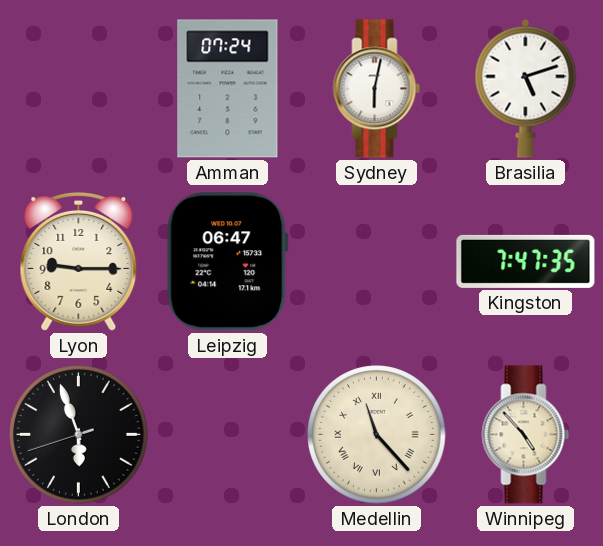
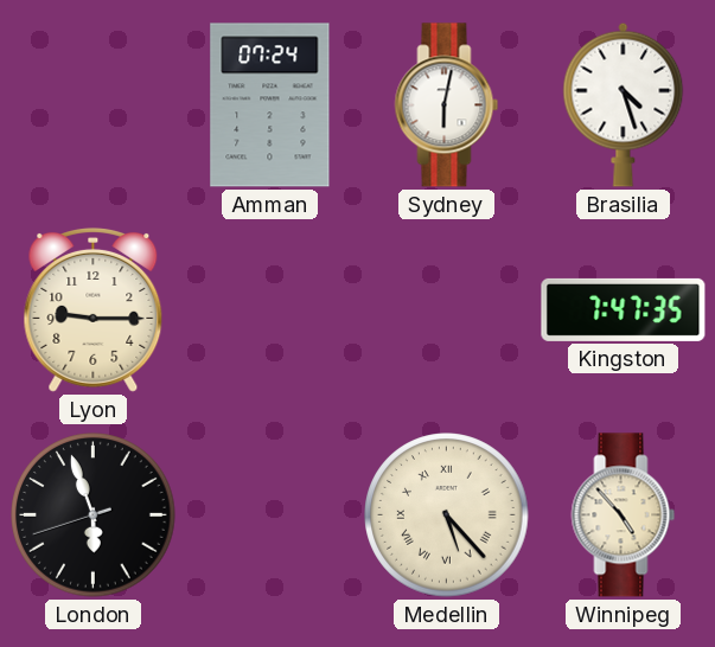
Brasilia: 5:12 -> 4:27 (624, 104)
Leipzig: 06:47 -> none (228, 262)
Medellin: 11:23 -> 5:23 (447, 515)
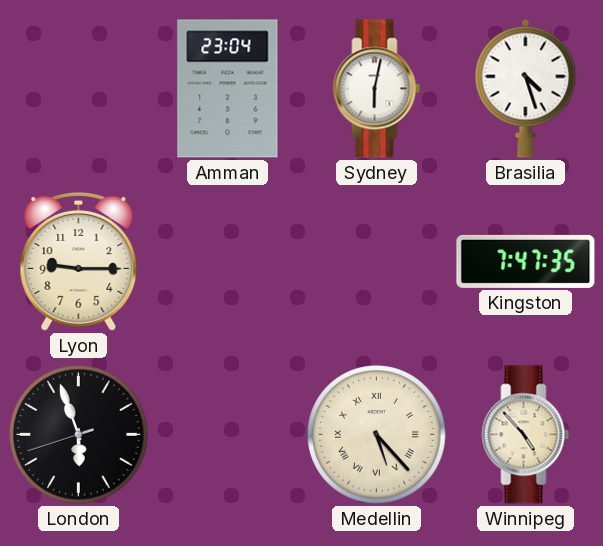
Amman: 07:24 -> 23:04 (228, 89)
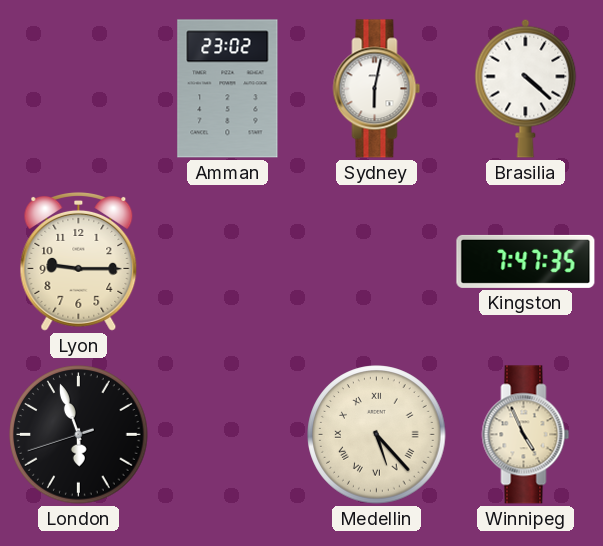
Amman: 23:04 -> 23:02 (228, 89)
Brasilia: 4:27 -> 4:22 (526, 88)
Winnipeg: 4:53 -> 4:56 (526, 435)
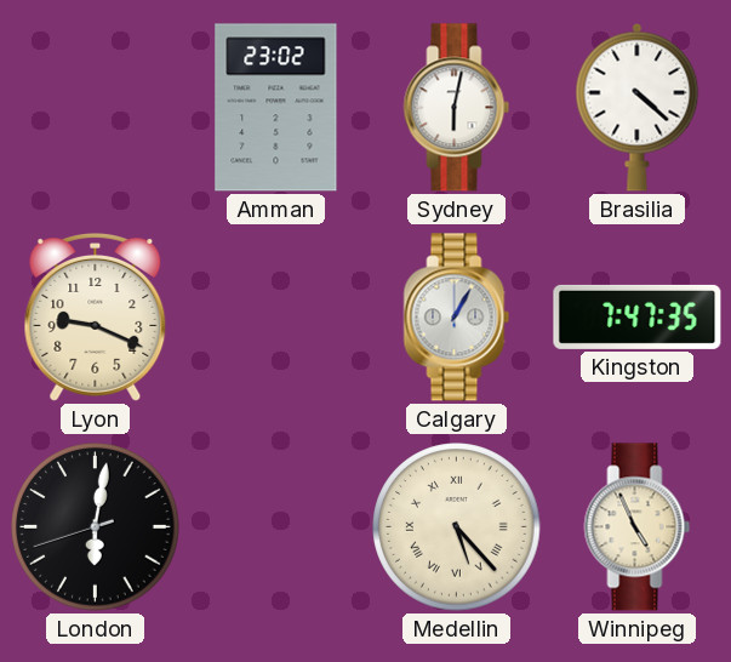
Lyon: 9:15 -> 9:19 (96, 316)
Calgary: none -> 1:05 (457, 318)
London: 5:56 -> 6:01 (96, 527)
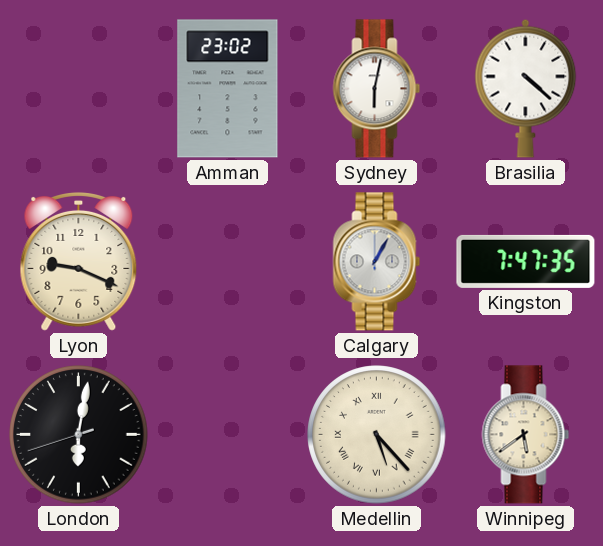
Winnipeg: 4:56 -> 5:39 (526, 435)
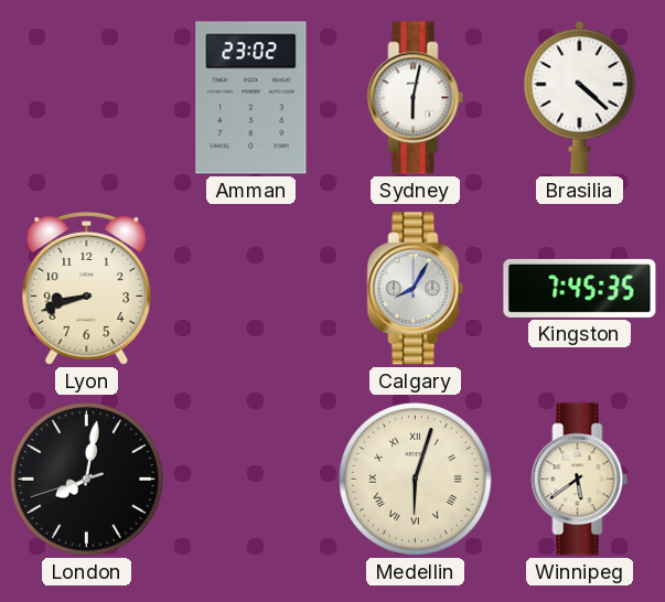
Lyon: 9:19 -> 8:42 (87, 288)
Calgary: 1:05 -> 8:05 (416, 289)
Kingston: 7:47 -> 7:45 (580, 288)
London: 6:01 -> 8:01 (87, 480)
Medellin: 5:23 -> 6:03 (416, 480)
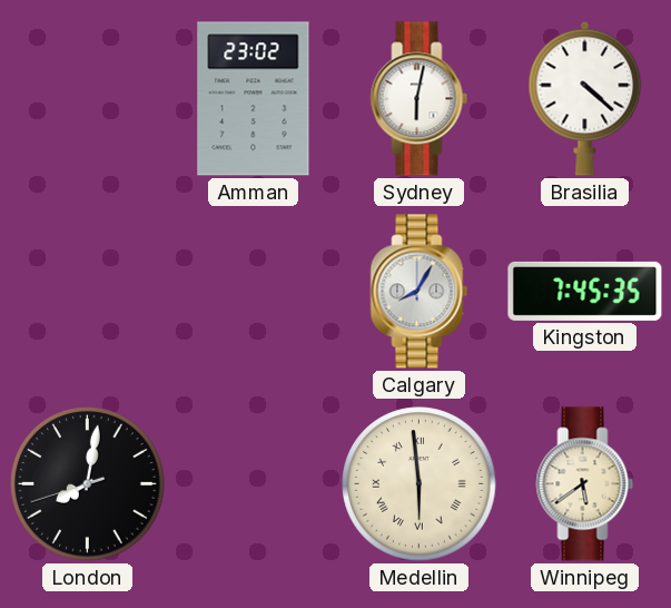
Lyon: 8:42 -> none (87, 288)
Medellin: 6:03 -> 5:59 (420, 484)
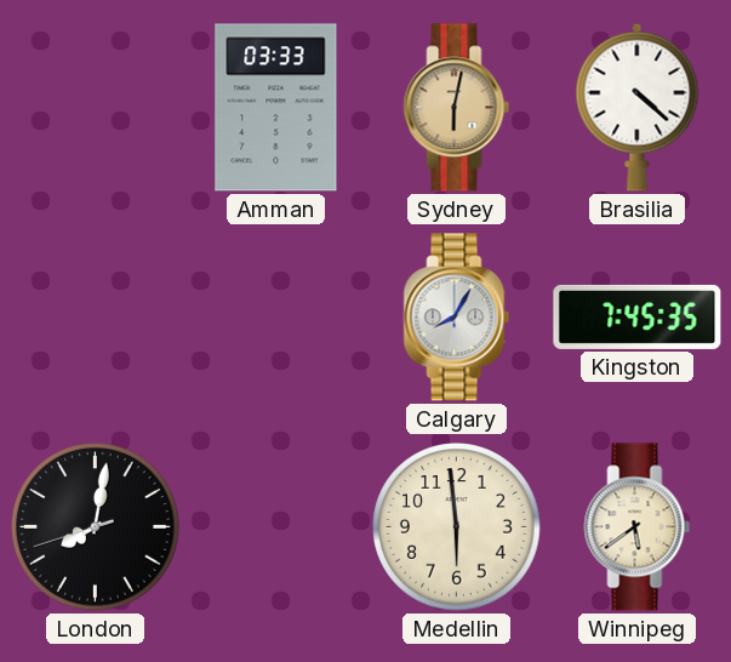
Amman: 23:02 -> 03:33 (276, 108)
Sydney dial: white -> champagne (457, 108)
Medellin numerals: Roman -> Arabic (457, 527)
